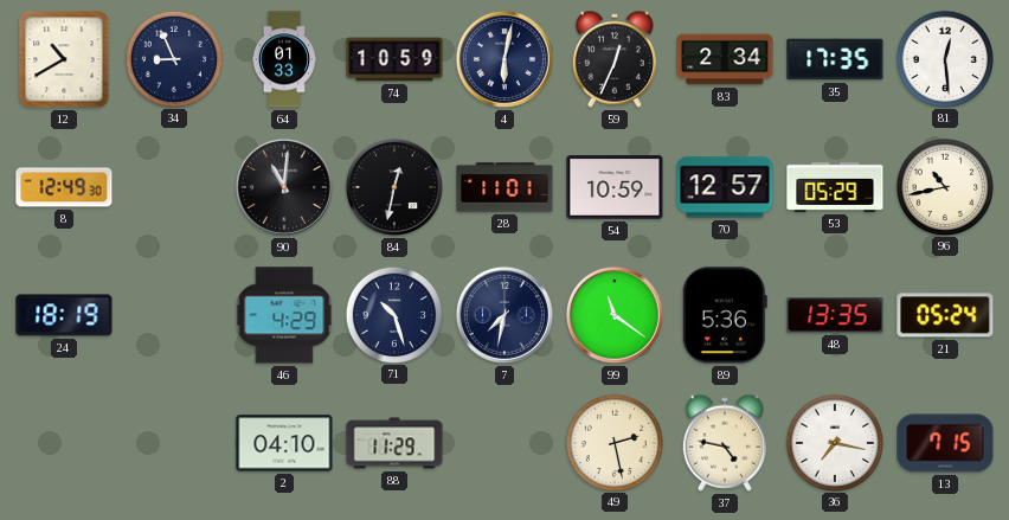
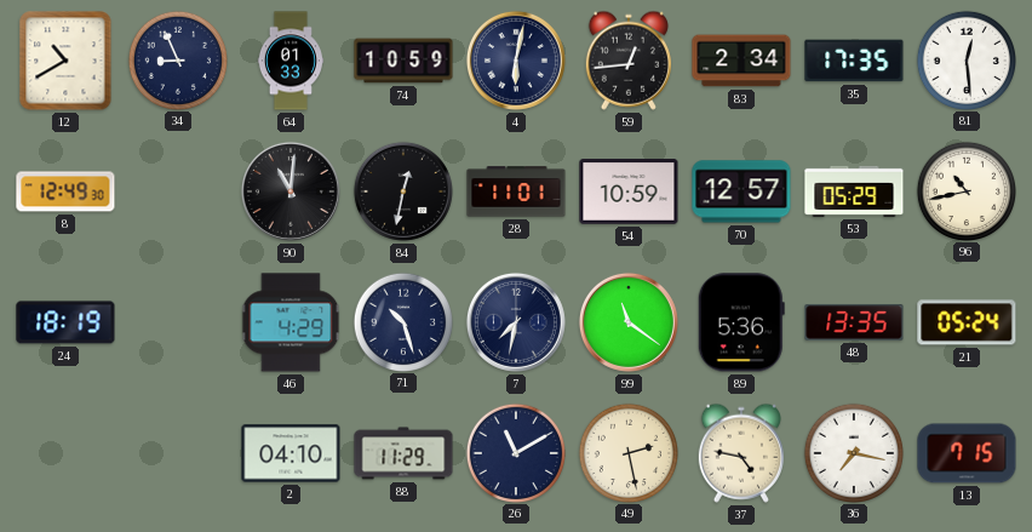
59: 12:34 -> 12:44 (629, 61)
26: none -> 11:10 (515, 452)
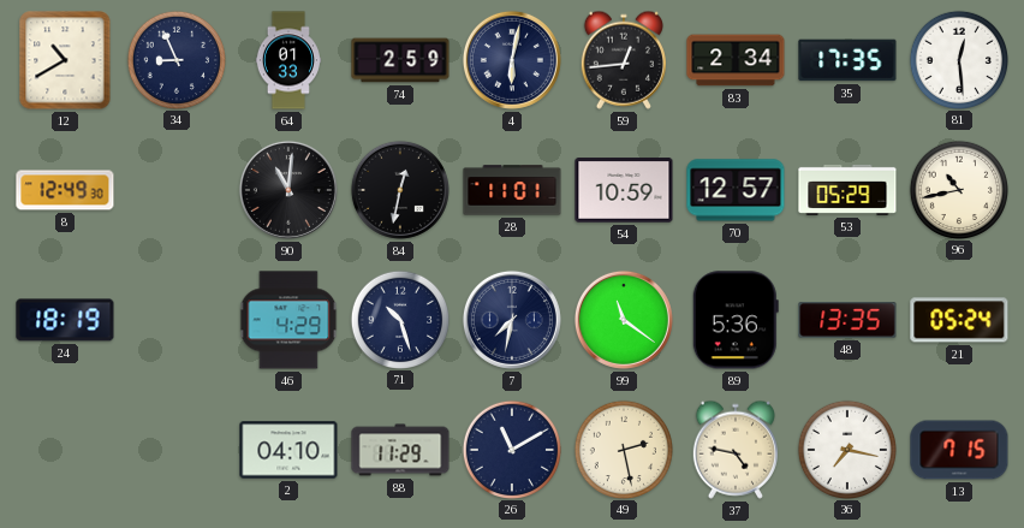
74: 10:59 -> 2:59 (400, 60)
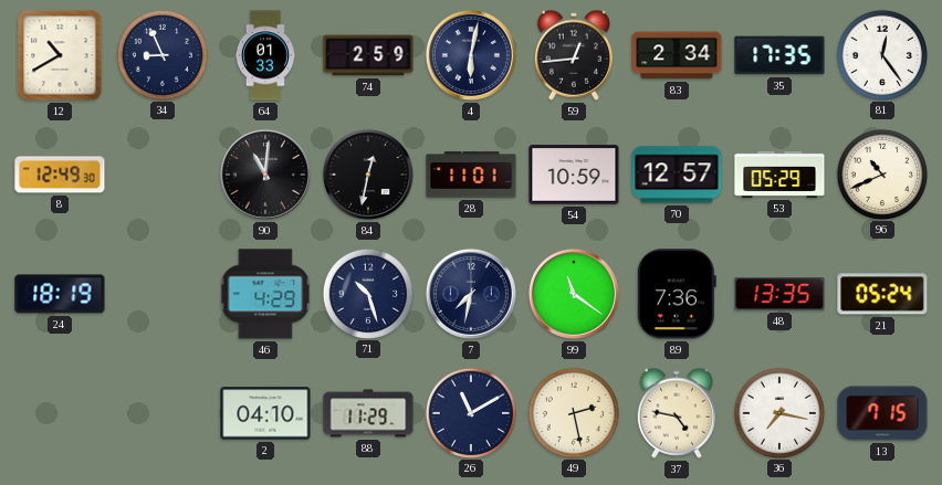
81: 12:29 -> 12:24 (881, 54)
96: 10:43 -> 10:41 (881, 173)
89: 5:36 -> 7:36 (677, 294)
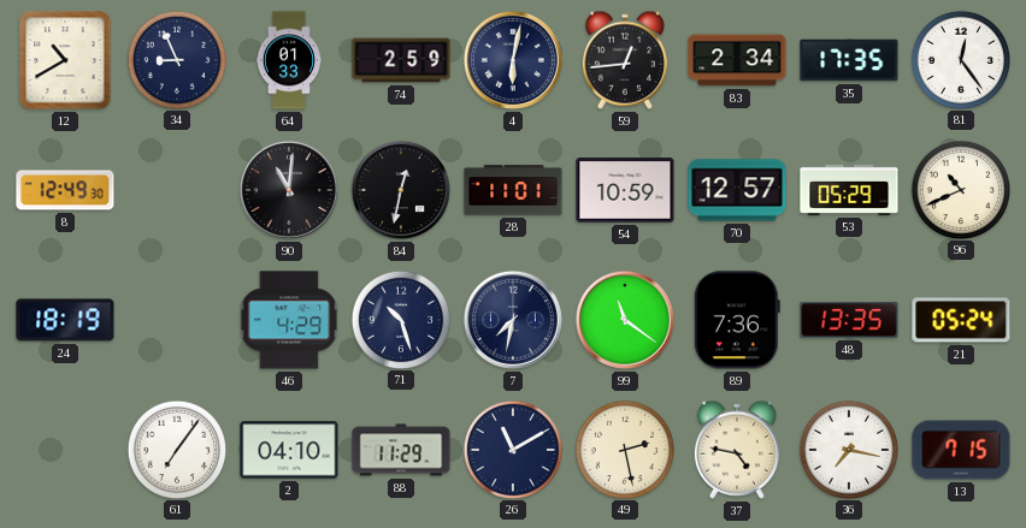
61: none -> 7:06 (176, 449)
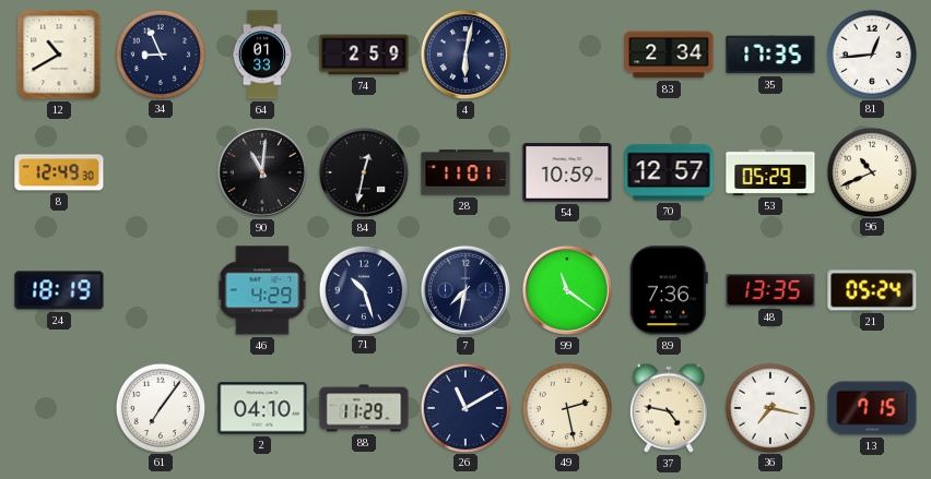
59: 12:44 -> none (625, 60)
81: 12:24 -> 12:44 (871, 53)
